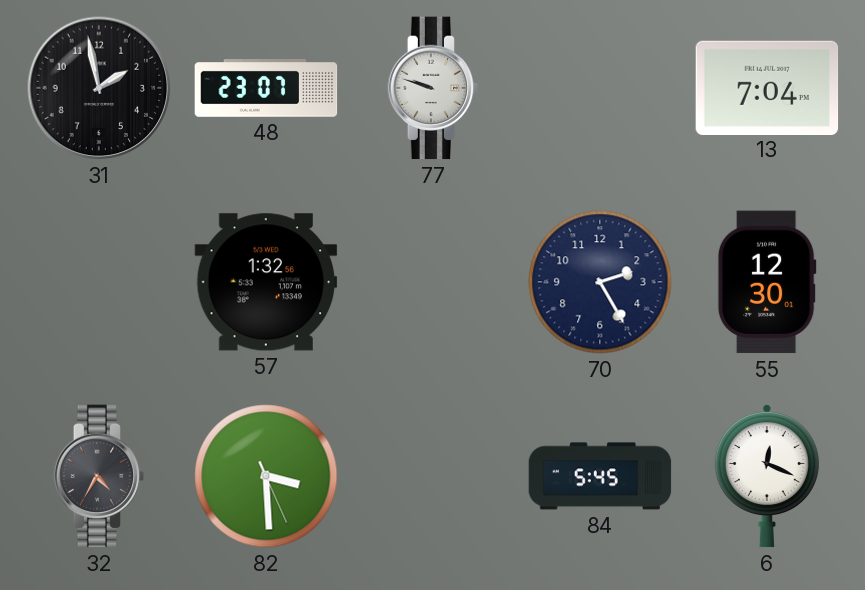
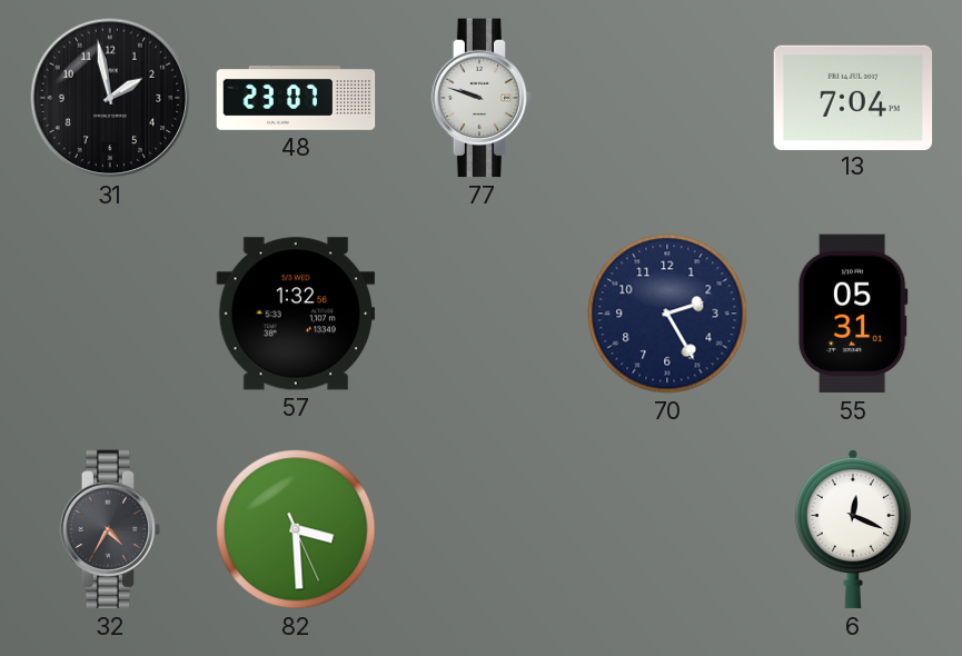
55: 12:30 -> 05:31 (853, 314)
84: 5:45 -> none (600, 476)
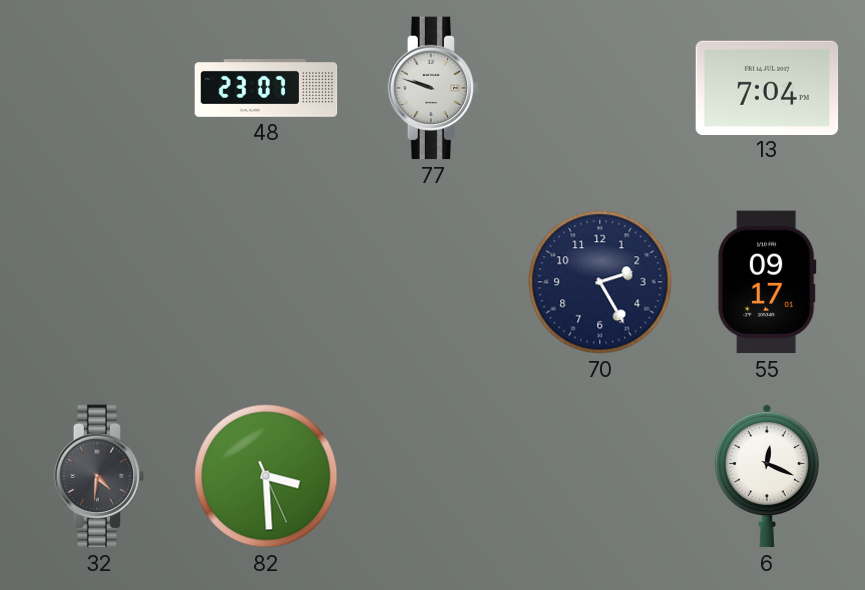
31: 1:58 -> none (110, 98)
57: 1:32 -> none (296, 314)
55: 05:31 -> 09:17 (767, 282)
32: 4:35 -> 4:31 (99, 476)
